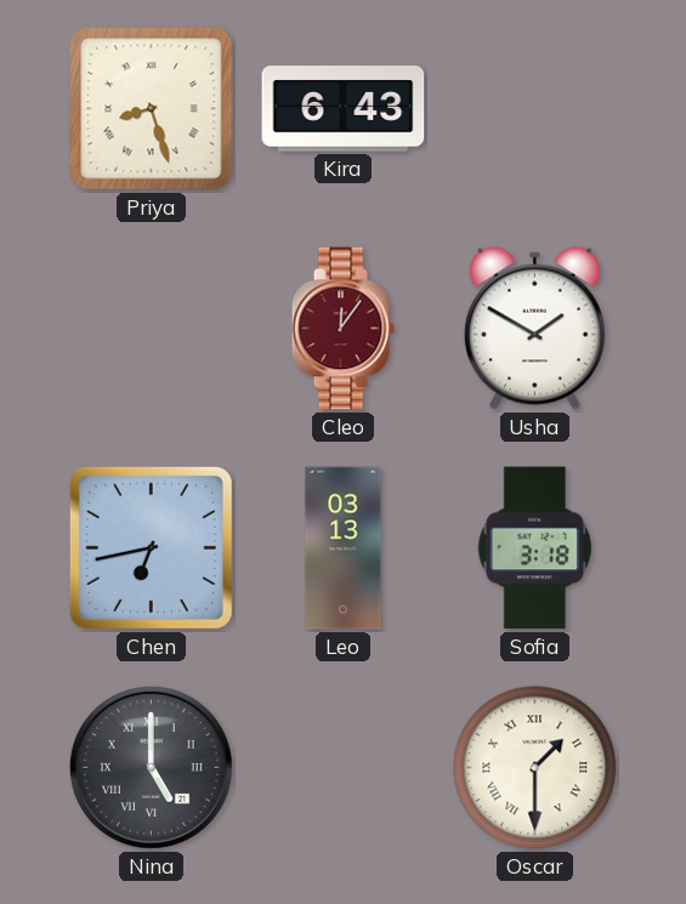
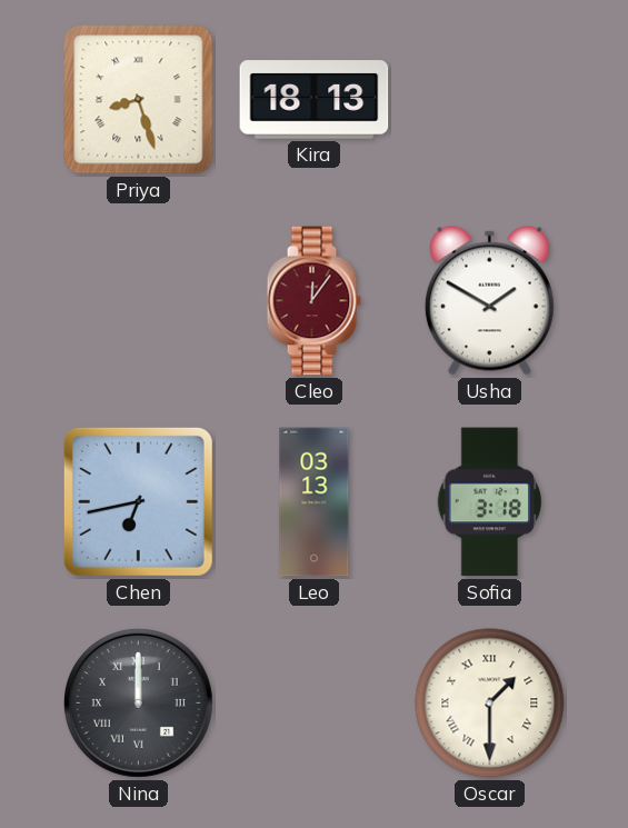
Kira: 6:43 -> 18:13 (315, 100)
Nina: 5:00 -> 12:00 (138, 702)
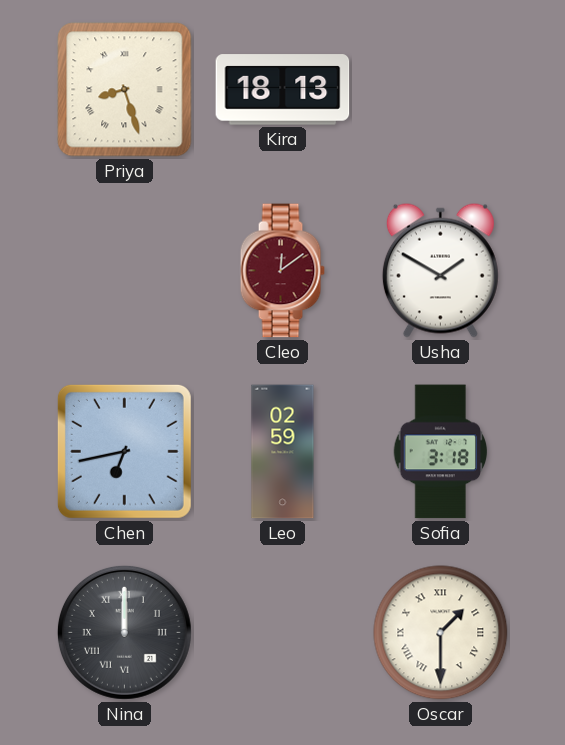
Cleo: 12:06 -> 12:09 (282, 271)
Leo: 03:13 -> 02:59 (283, 452)
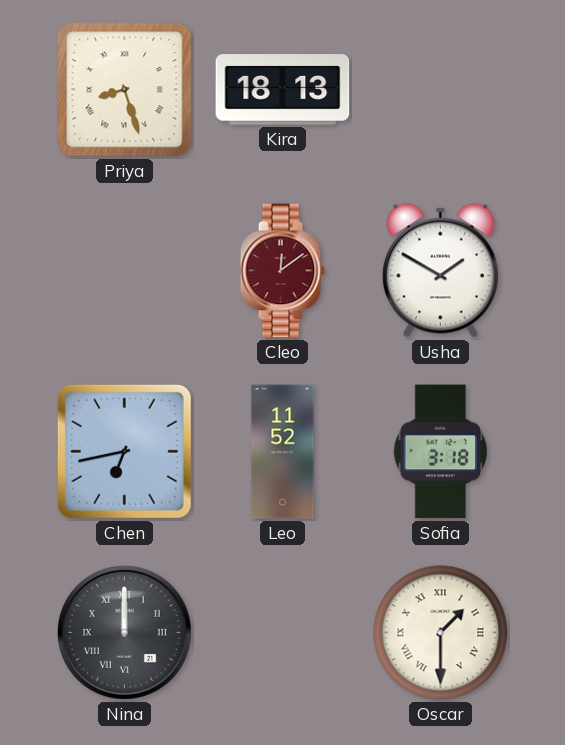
Leo: 02:59 -> 11:52 (283, 452)
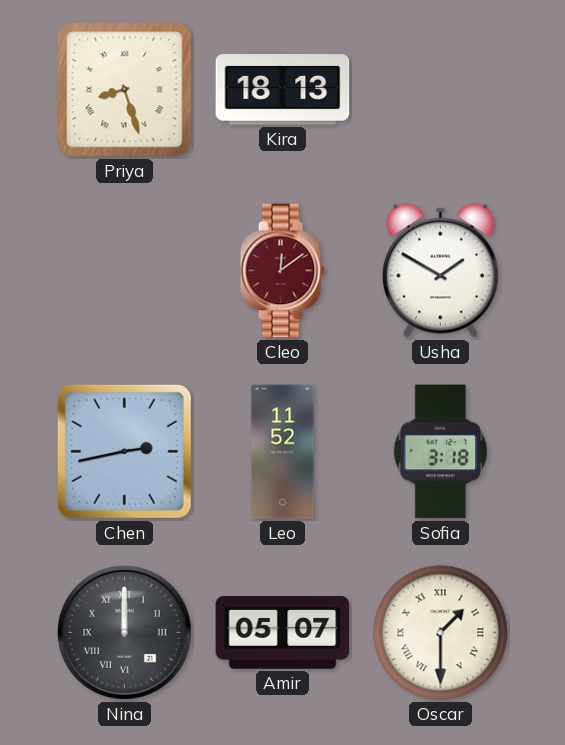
Chen: 6:43 -> 2:43 (124, 451)
Amir: none -> 05:07 (283, 633)
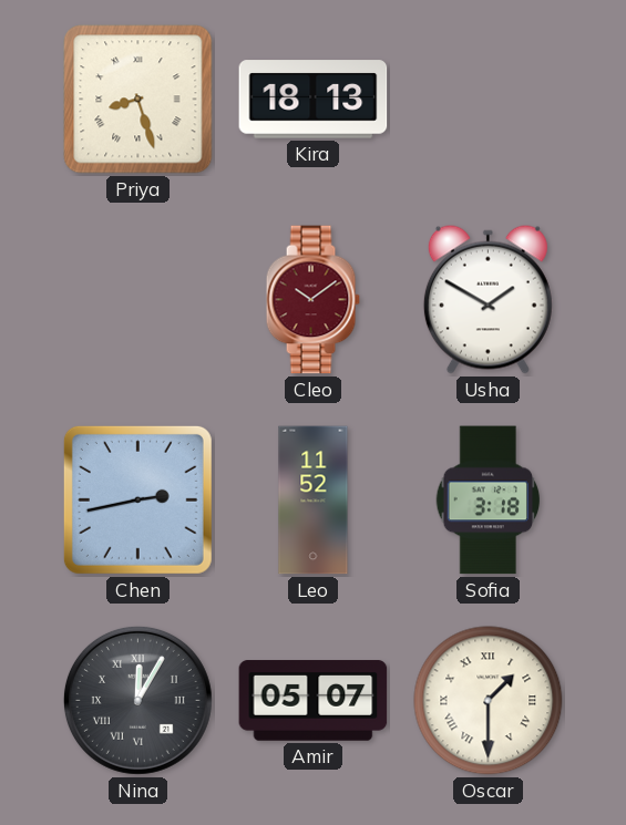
Cleo: 12:09 -> 10:09 (312, 300)
Nina: 12:00 -> 12:05 (137, 700)
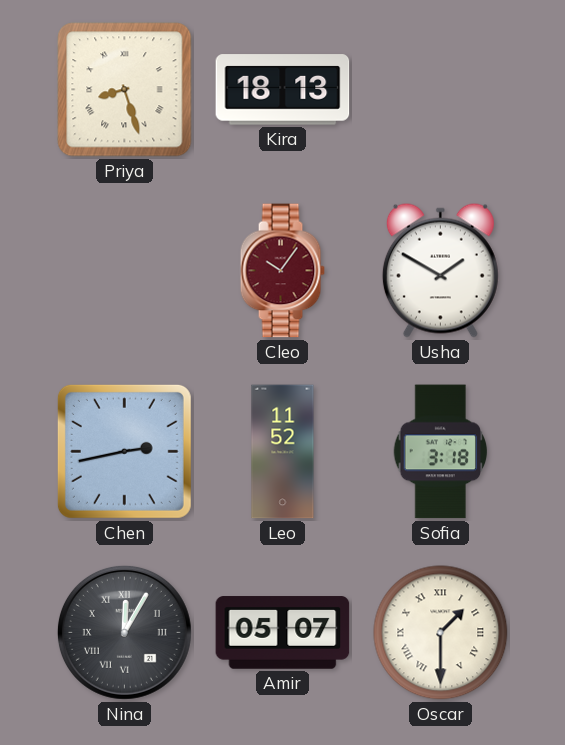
Cleo: 10:09 -> 10:06 (282, 271)
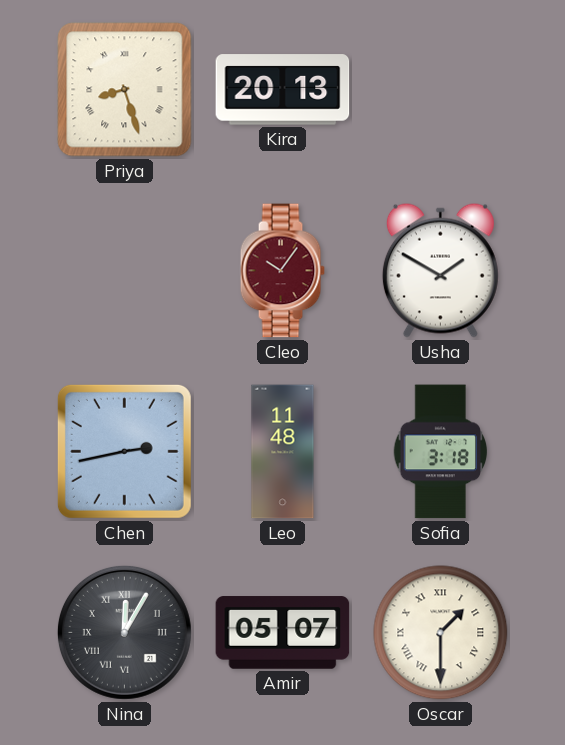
Kira: 18:13 -> 20:13 (283, 90)
Leo: 11:52 -> 11:48 (283, 452)
